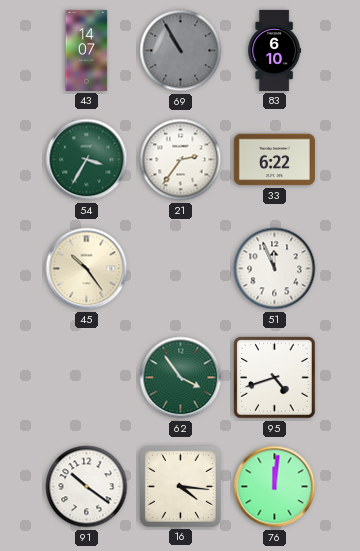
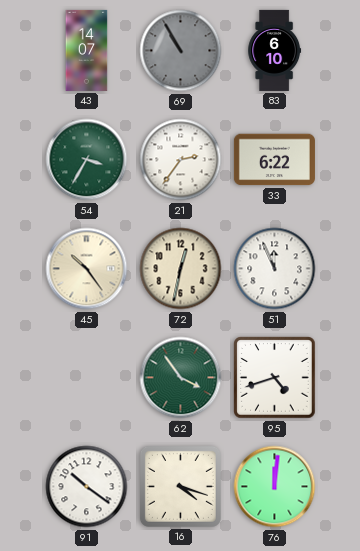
72: none -> 12:32 (181, 269)
16: 4:16 -> 4:18 (180, 486)
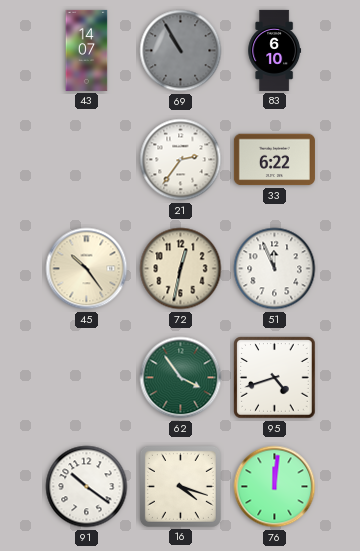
54: 3:35 -> none (87, 160)
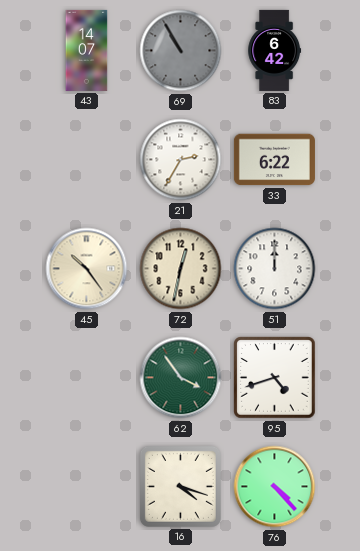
83: 6:10 -> 6:42 (275, 50)
21: 2:36 -> 2:35 (181, 160)
51: 11:56 -> 12:00 (275, 269)
91: 10:21 -> none (87, 487)
76: 12:01 -> 4:23 (275, 487)
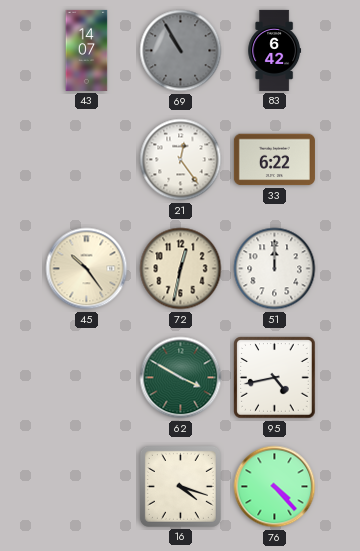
21: 2:35 -> 12:24 (181, 160)
62: 3:54 -> 3:50 (181, 378)
95: 4:42 -> 4:43 (275, 378)
